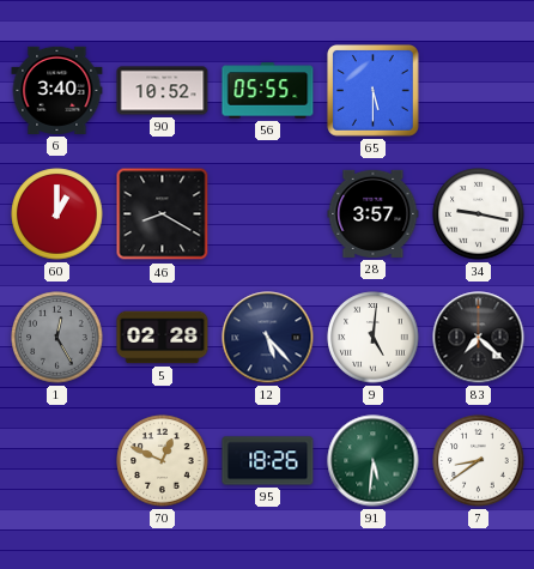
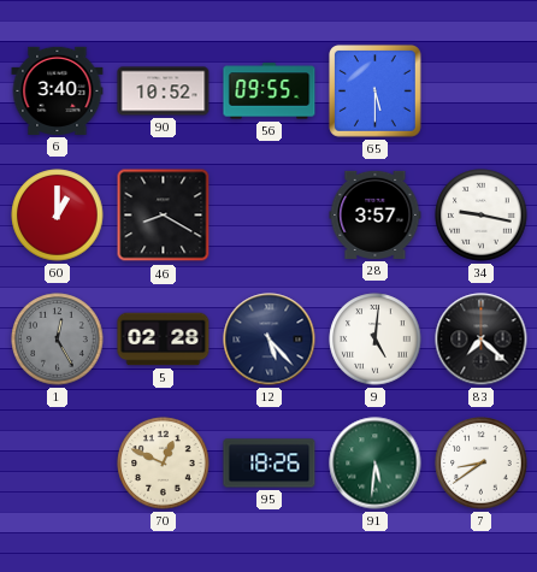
56: 05:55 -> 09:55 (270, 92)
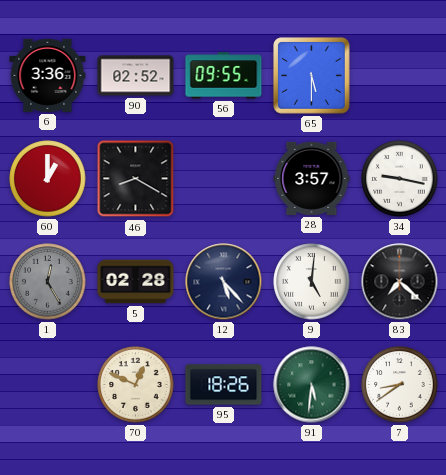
6: 3:40 -> 3:36 (48, 75)
90: 10:52 -> 02:52 (136, 76)
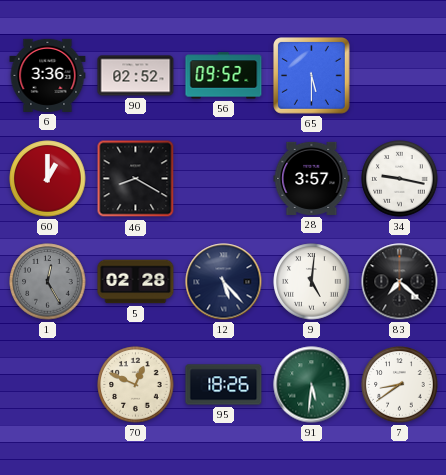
56: 09:55 -> 09:52 (224, 76)
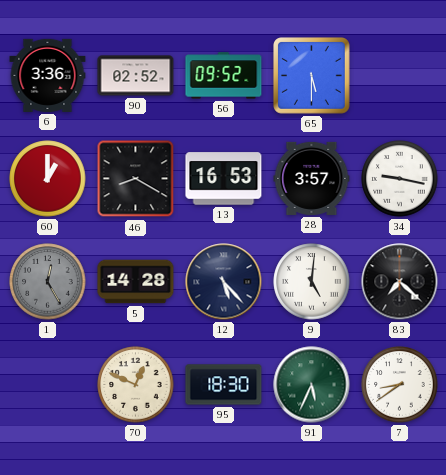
13: none -> 16:53 (224, 179)
5: 02:28 -> 14:28 (136, 282)
95: 18:26 -> 18:30 (224, 385)
91: 5:31 -> 5:34 (312, 385)
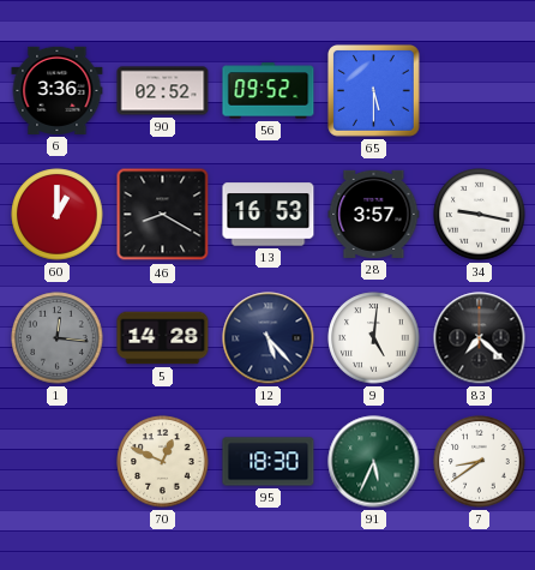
1: 12:25 -> 12:16 (58, 338)
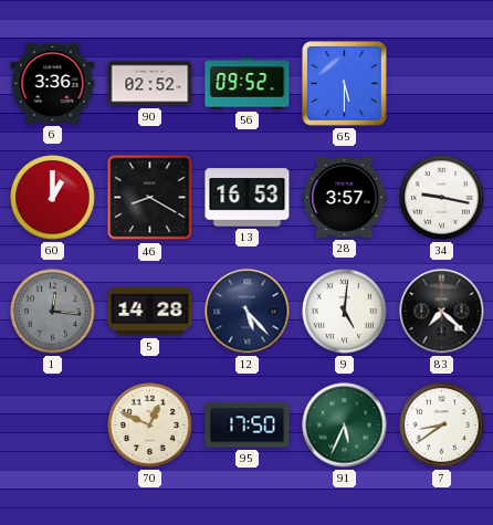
95: 18:30 -> 17:50 (248, 426)
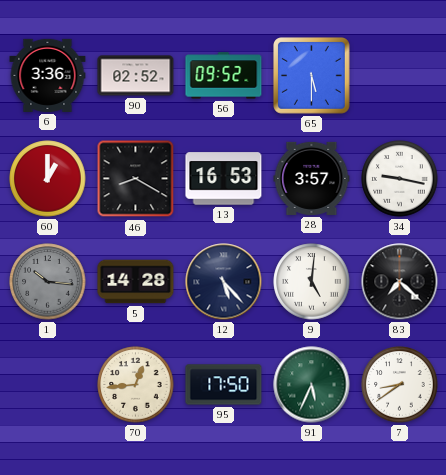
1: 12:16 -> 10:16 (48, 282)
70: 12:49 -> 12:44 (136, 385)
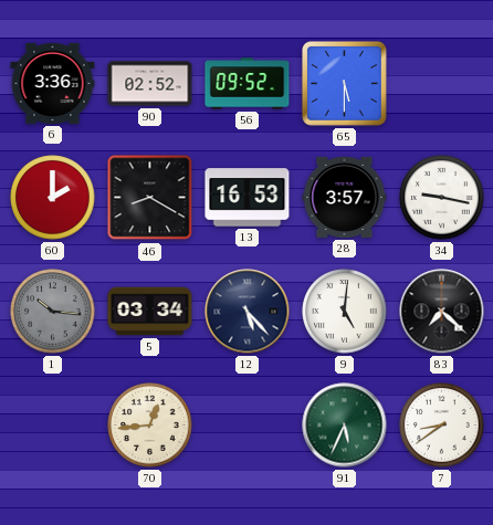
60: 1:00 -> 2:00 (53, 198)
5: 14:28 -> 03:34 (150, 312)
95: 17:50 -> none (224, 385)
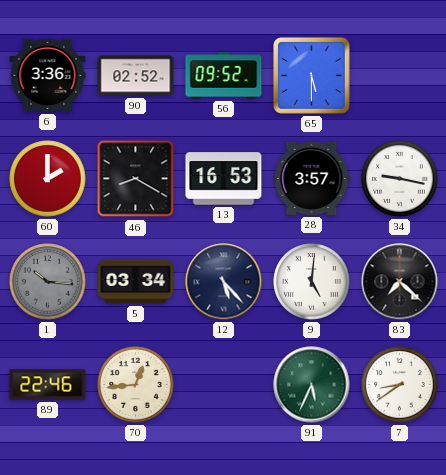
89: none -> 22:46 (48, 385)
